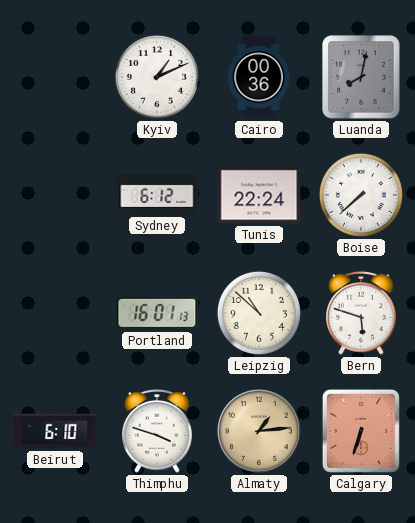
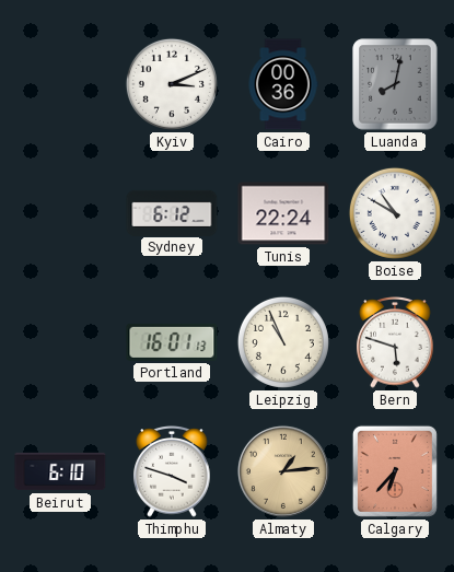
Kyiv: 1:11 -> 3:11 (172, 84)
Boise: 7:38 -> 10:50 (395, 213)
Leipzig: 10:52 -> 10:56 (283, 342)
Calgary: 6:33 -> 6:37 (395, 471)
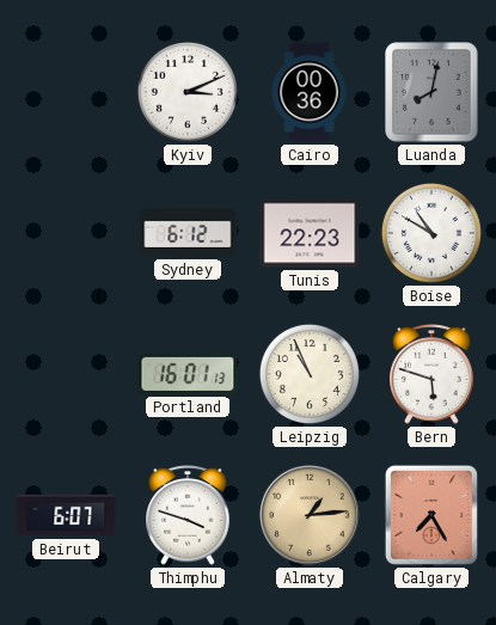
Tunis: 22:24 -> 22:23 (310, 233)
Beirut: 6:10 -> 6:07 (66, 515)
Calgary: 6:37 -> 7:25 (431, 515)
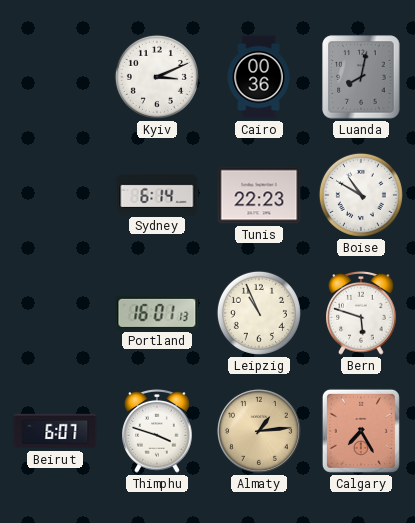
Sydney: 6:12 -> 6:14 (157, 194)
